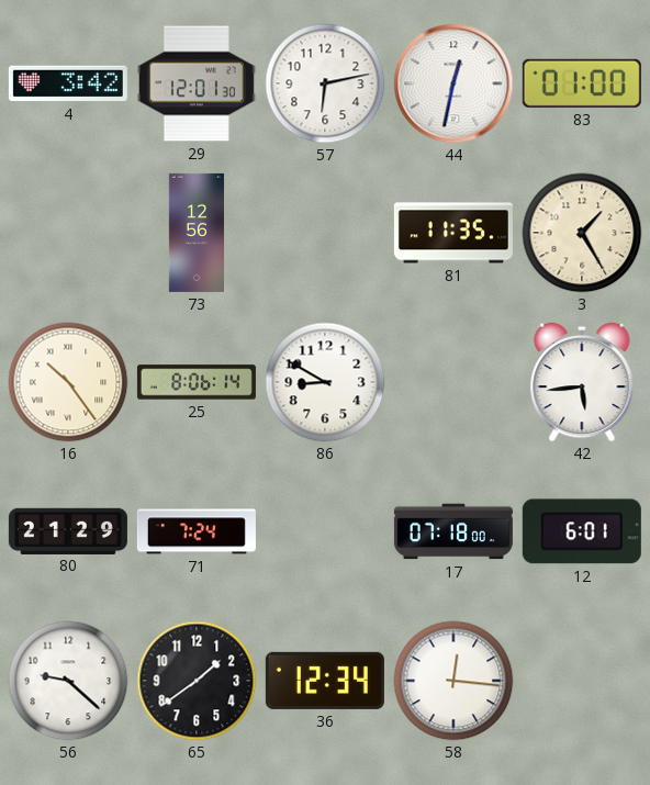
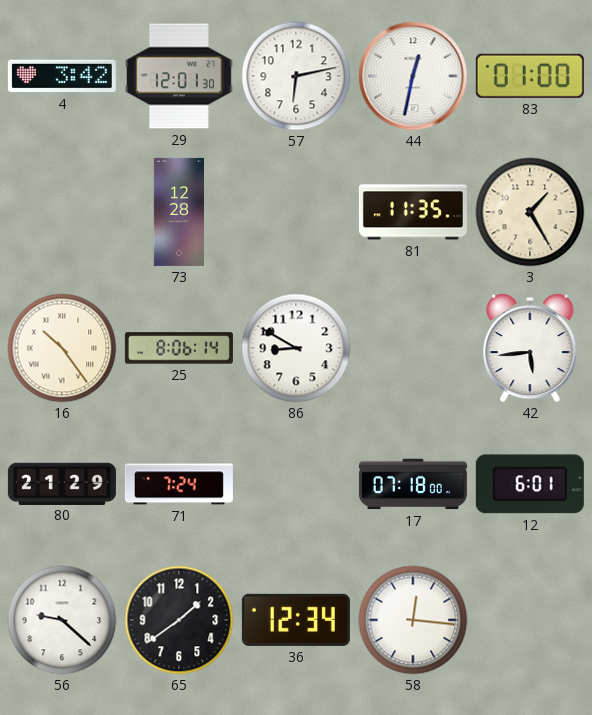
73: 12:56 -> 12:28 (178, 212)
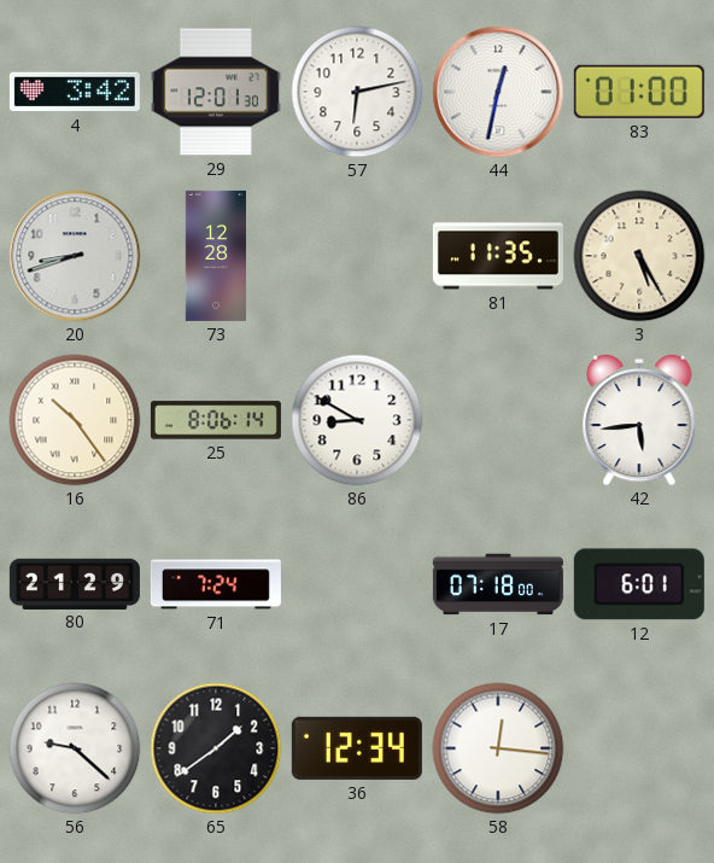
20: none -> 8:42 (75, 256)
3: 1:25 -> 5:25 (639, 256)
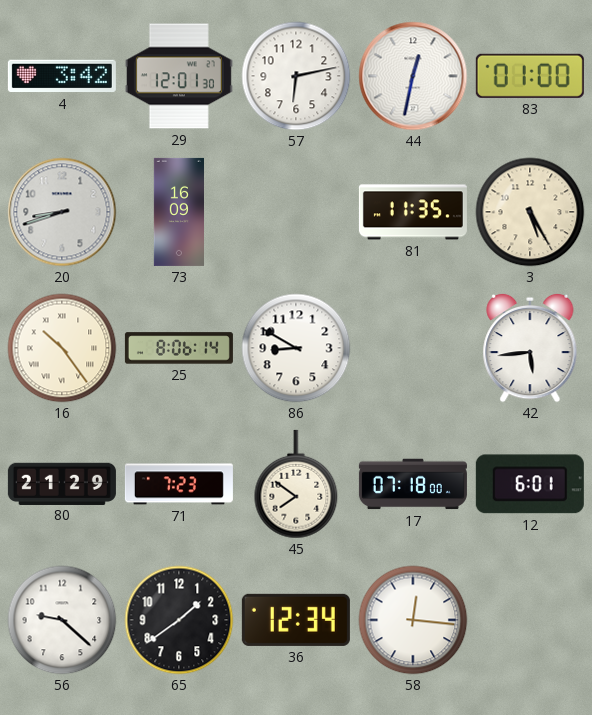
73: 12:28 -> 16:09 (178, 212)
71: 7:24 -> 7:23 (179, 484)
45: none -> 7:51 (296, 484)
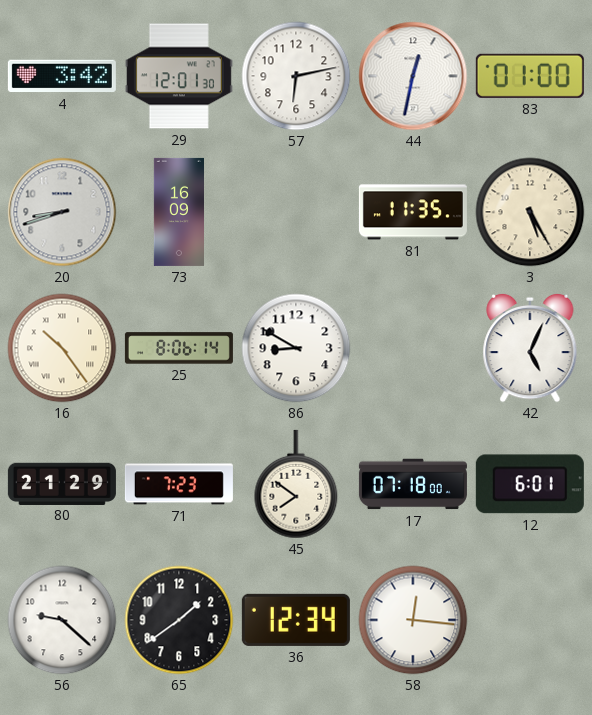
42: 5:44 -> 5:04 (530, 348)
